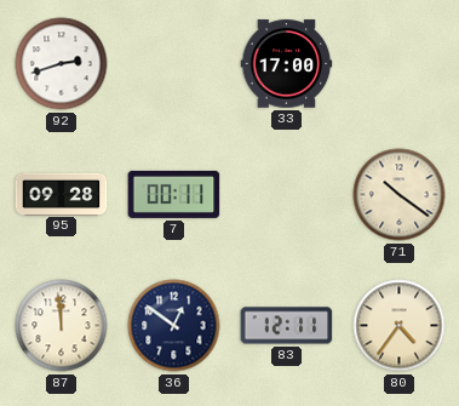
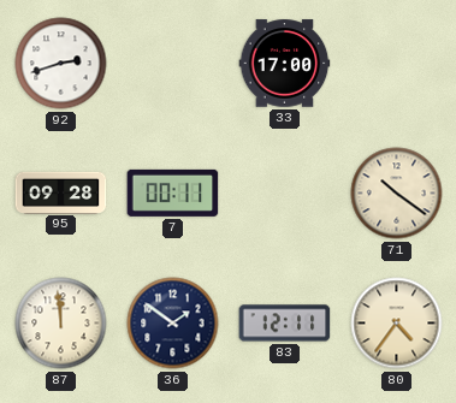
36: 12:51 -> 1:51 (173, 324)
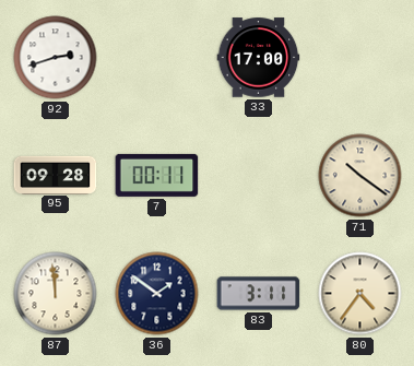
83: 12:11 -> 3:11 (259, 294)
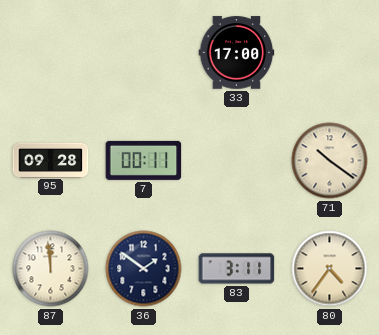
92: 2:42 -> none (56, 58)
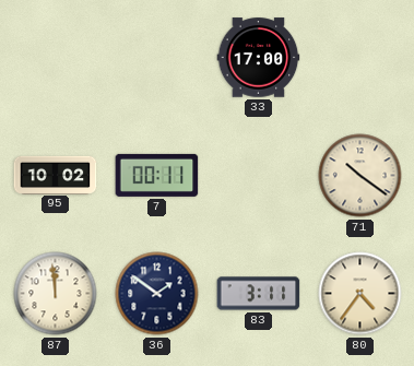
95: 09:28 -> 10:02 (56, 175)
